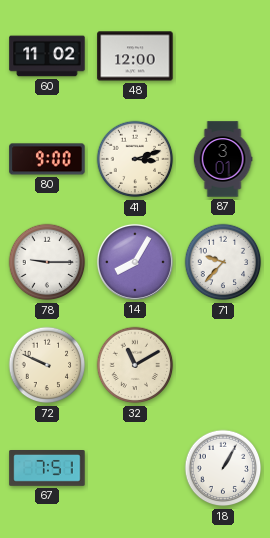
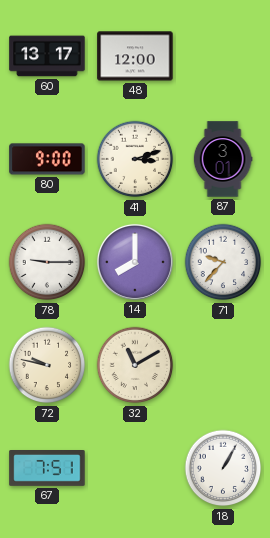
60: 11:02 -> 13:17 (47, 56)
14: 8:05 -> 8:00 (135, 262)
72: 9:49 -> 9:47 (47, 365)
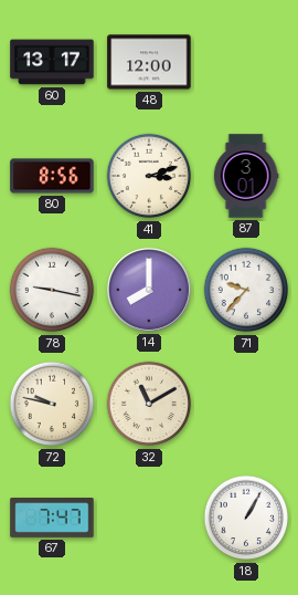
80: 9:00 -> 8:56 (52, 176)
78: 9:15 -> 9:17 (52, 290)
67: 7:51 -> 7:47 (52, 519)
